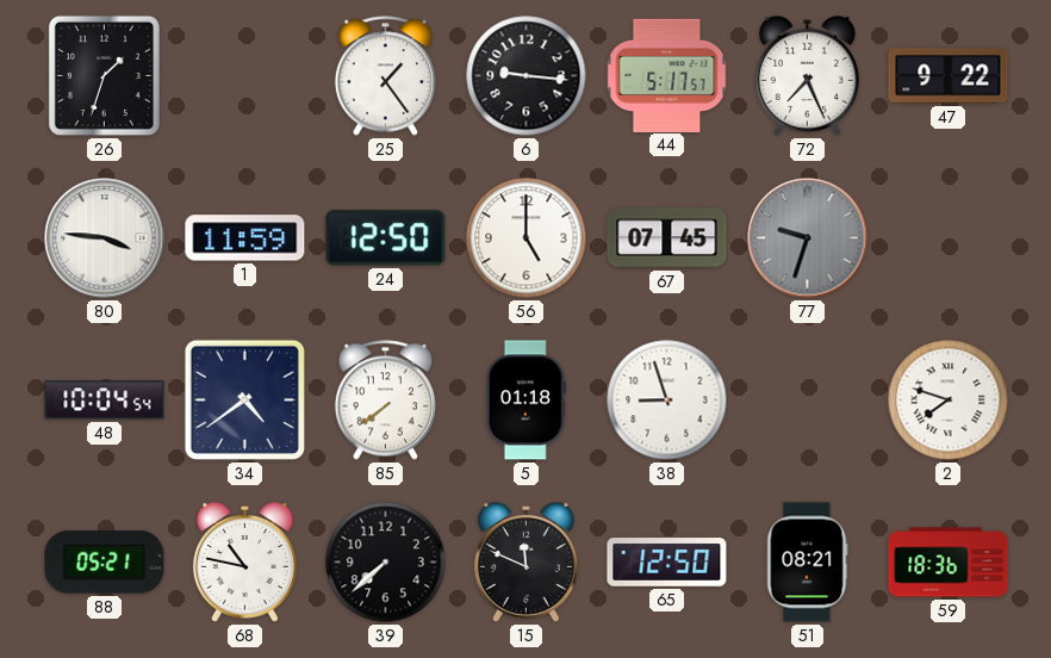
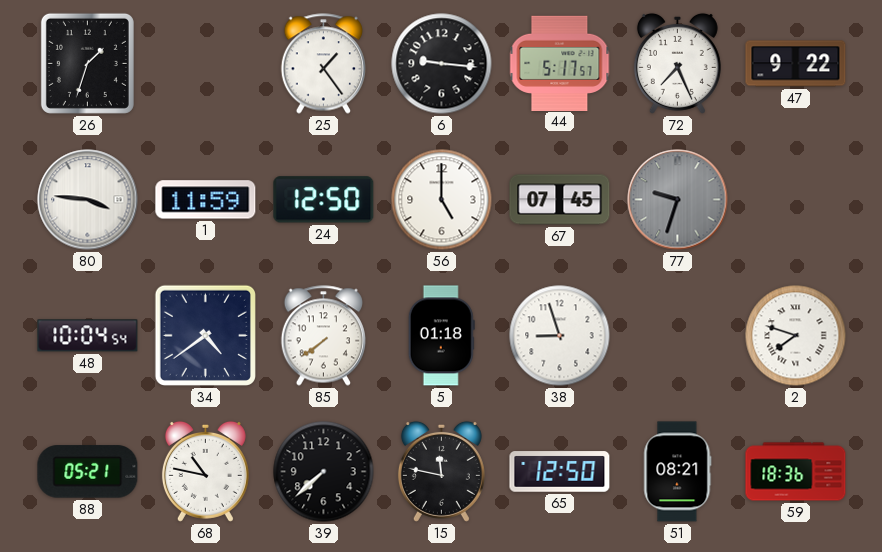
15: 11:49 -> 11:47 (441, 471)
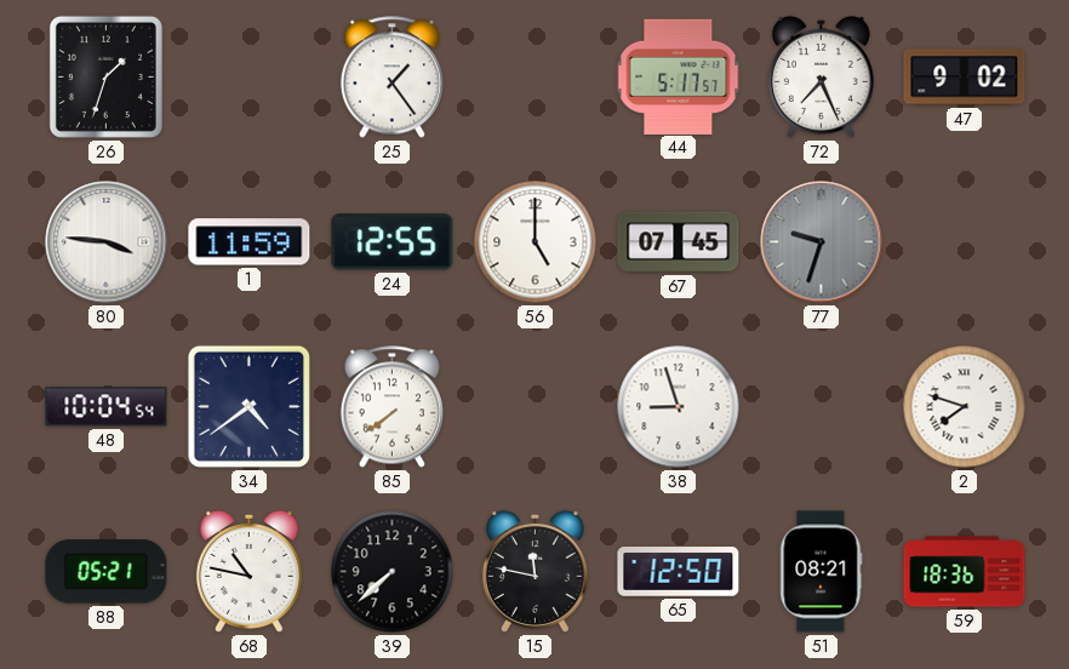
6: 9:16 -> none (442, 64)
47: 9:22 -> 9:02 (965, 78)
24: 12:50 -> 12:55 (393, 242)
5: 01:18 -> none (441, 336)
